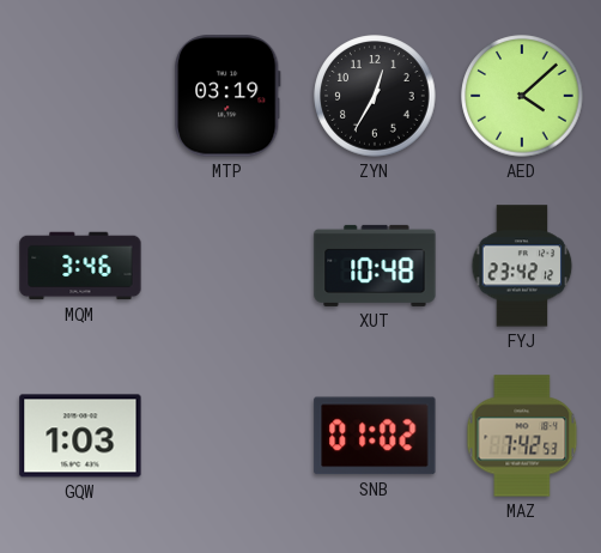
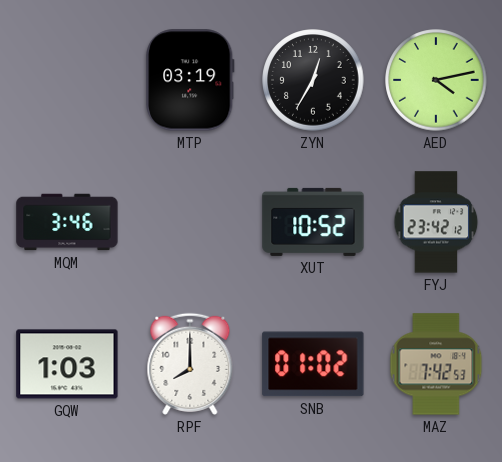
AED: 4:08 -> 4:13 (436, 80)
XUT: 10:48 -> 10:52 (313, 222)
RPF: none -> 8:00 (190, 364)
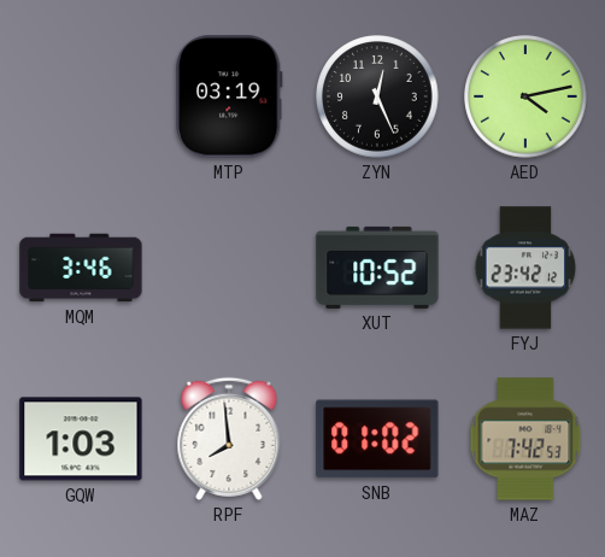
ZYN: 12:35 -> 12:26 (377, 96)
RPF: 8:00 -> 7:59 (229, 439)
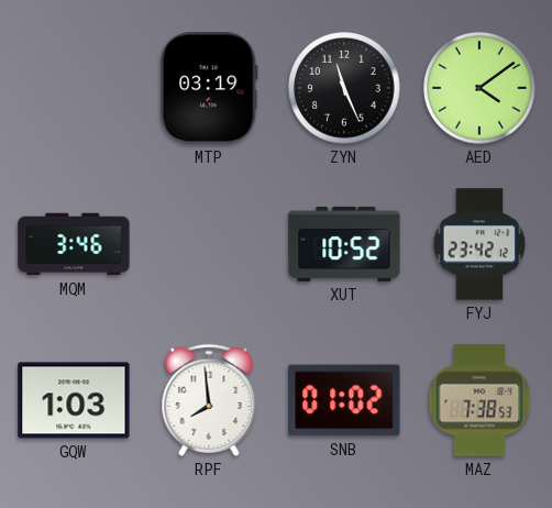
ZYN: 12:26 -> 11:26 (344, 88)
AED: 4:13 -> 4:09 (479, 88)
MAZ: 7:42 -> 7:38 (479, 400)
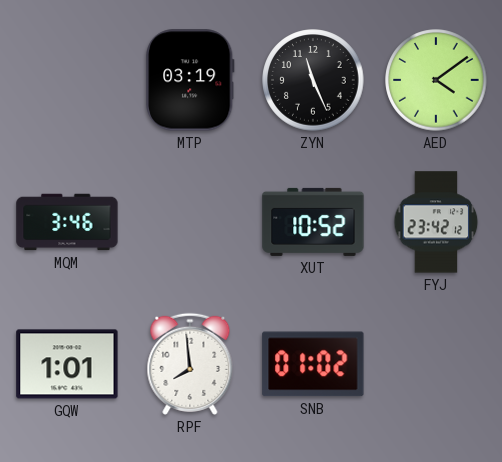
GQW: 1:03 -> 1:01 (67, 364)
MAZ: 7:38 -> none (479, 400)
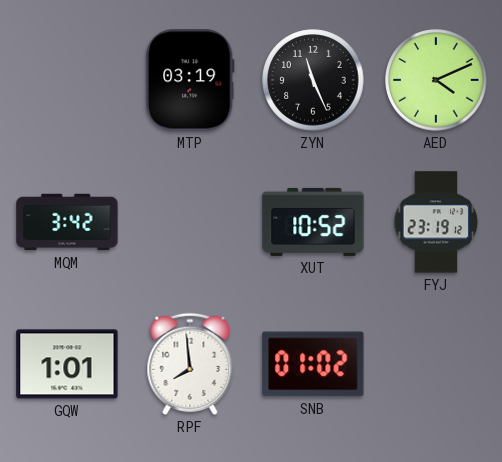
AED: 4:09 -> 4:11 (436, 80)
MQM: 3:46 -> 3:42 (67, 222)
FYJ: 23:42 -> 23:19 (436, 222)
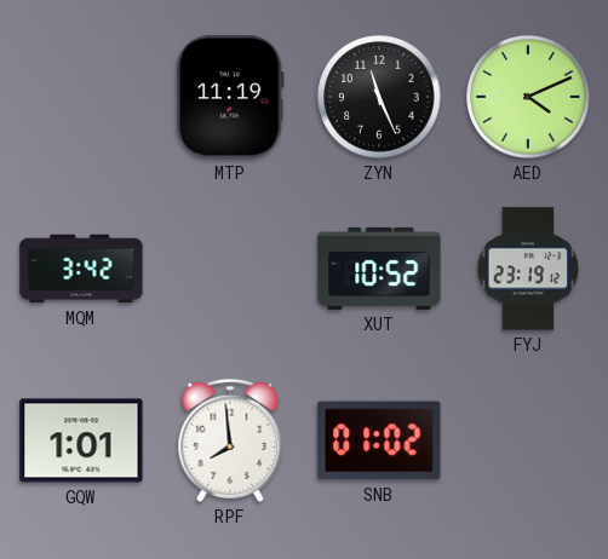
MTP: 03:19 -> 11:19 (231, 97)
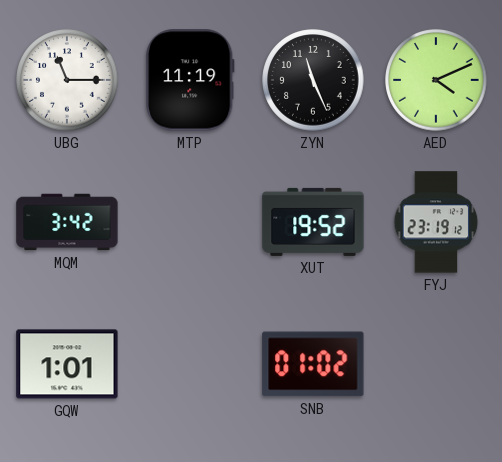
UBG: none -> 11:15 (67, 80)
XUT: 10:52 -> 19:52 (313, 222)
RPF: 7:59 -> none (230, 440)
